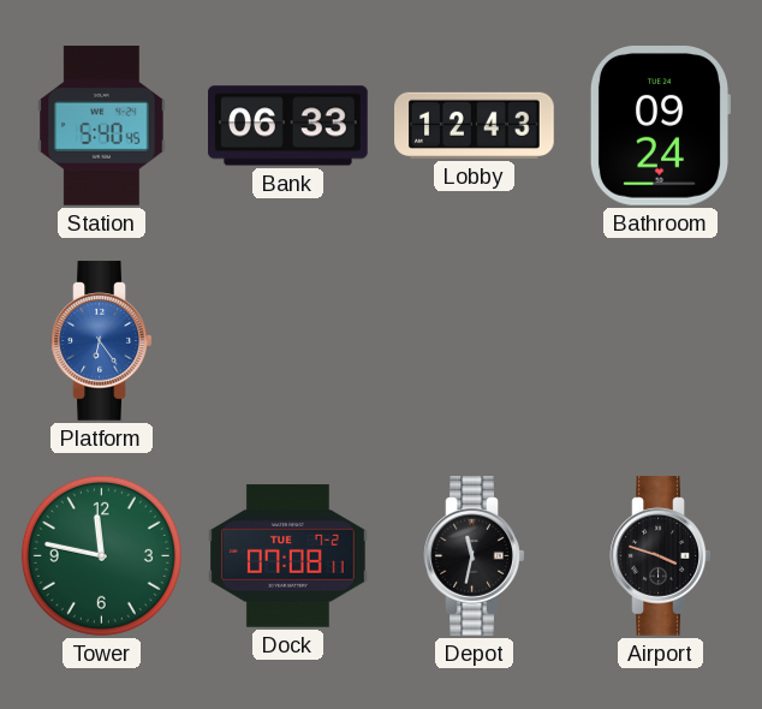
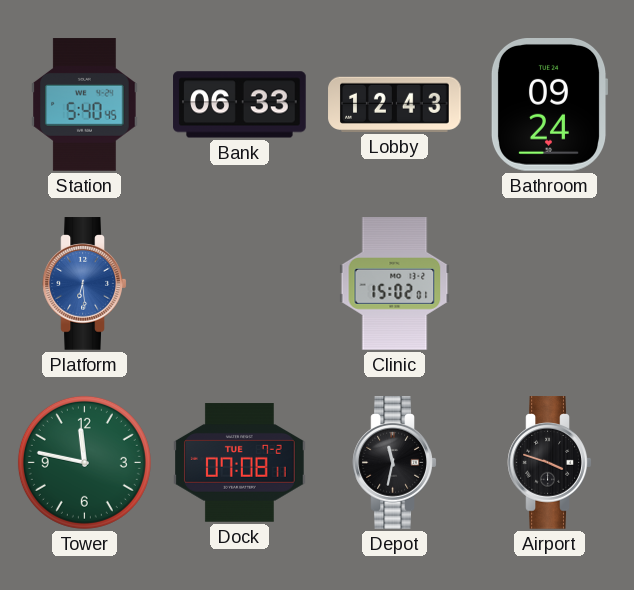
Platform: 6:24 -> 6:29 (85, 284)
Clinic: none -> 15:02 (395, 284)
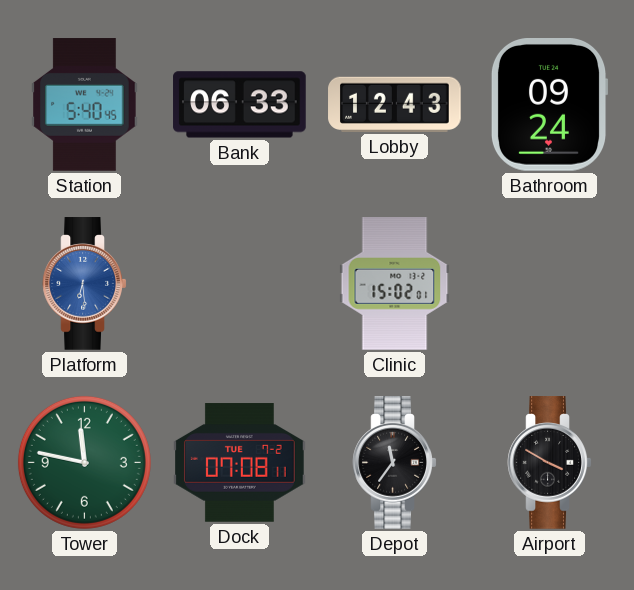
Depot: 11:32 -> 11:36 (395, 463)
Airport: 3:48 -> 3:50 (550, 463)
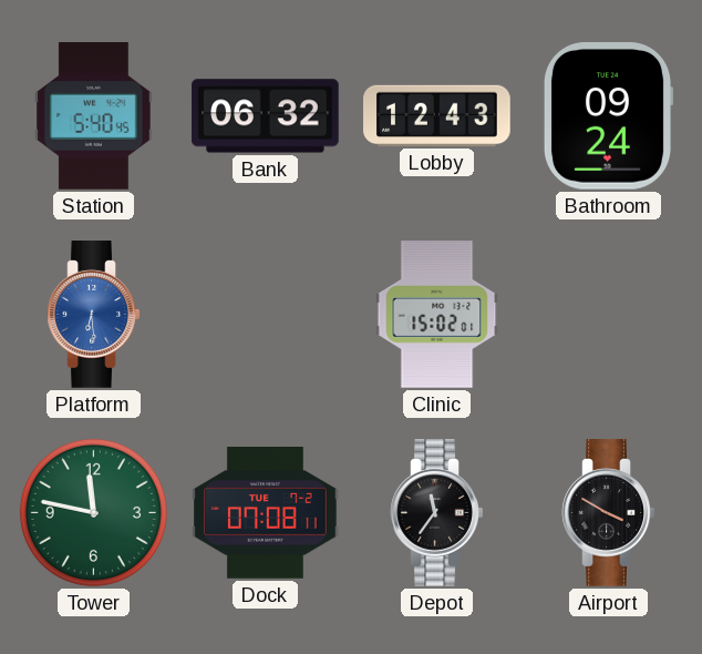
Bank: 06:33 -> 06:32 (266, 116)
